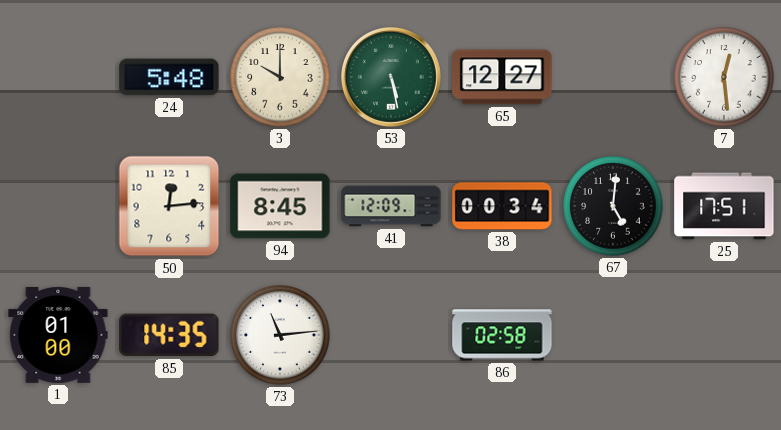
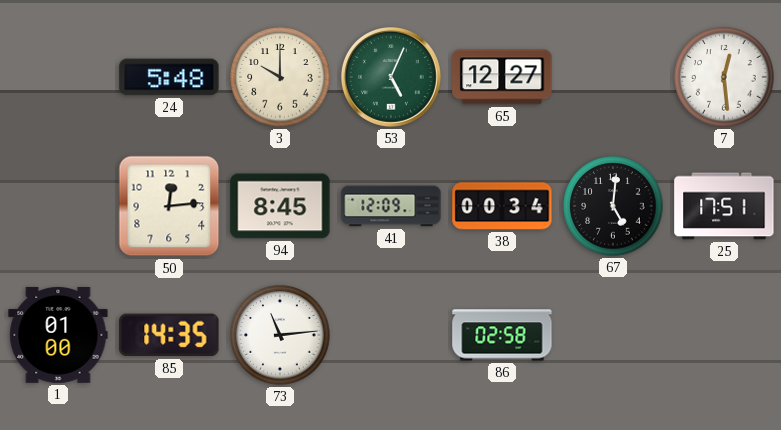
53: 5:28 -> 5:04 (391, 77)
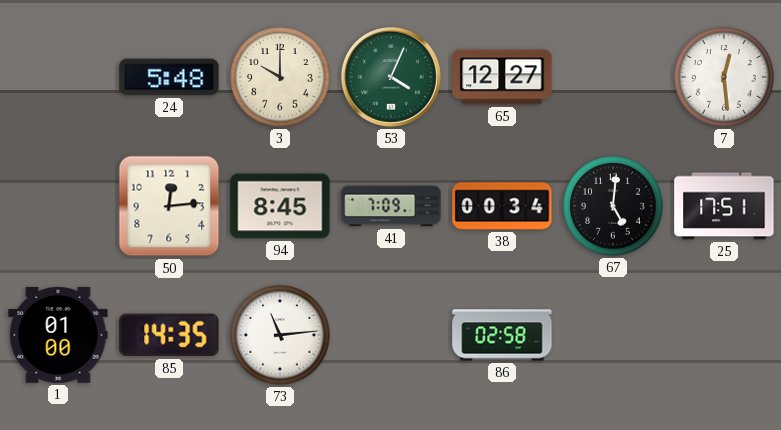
53: 5:04 -> 4:04 (391, 77)
41: 12:09 -> 7:09 (391, 206)
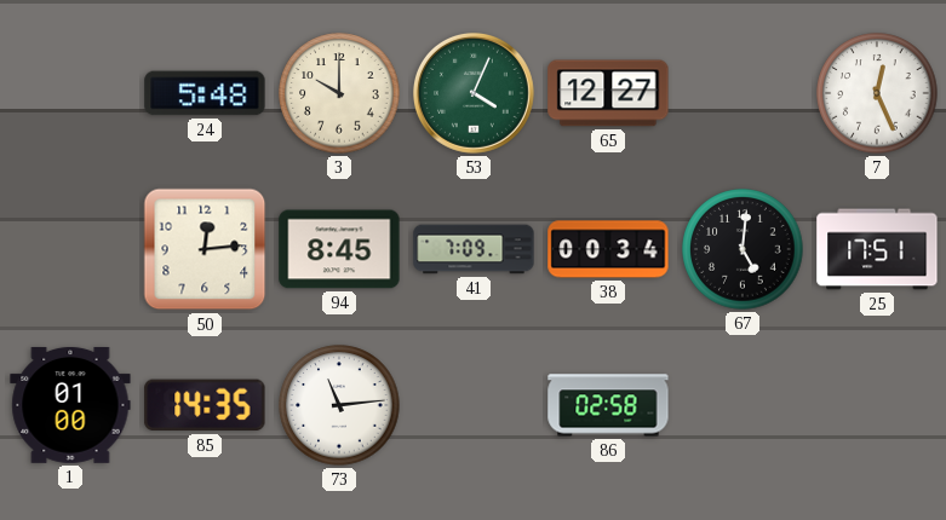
7: 12:29 -> 12:26 (877, 93)
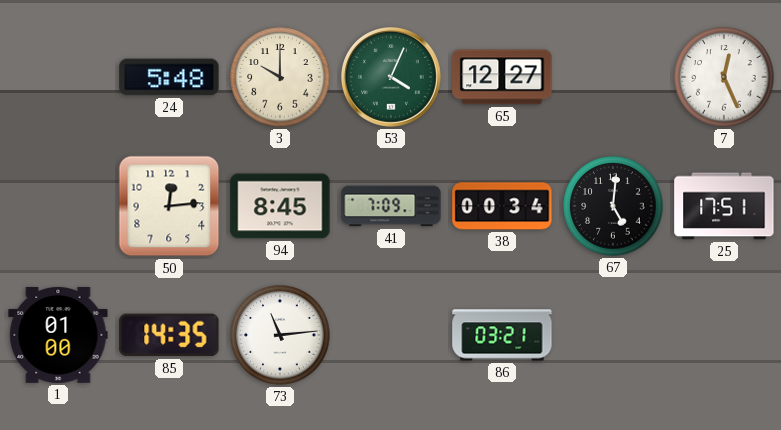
86: 02:58 -> 03:21 (502, 335)
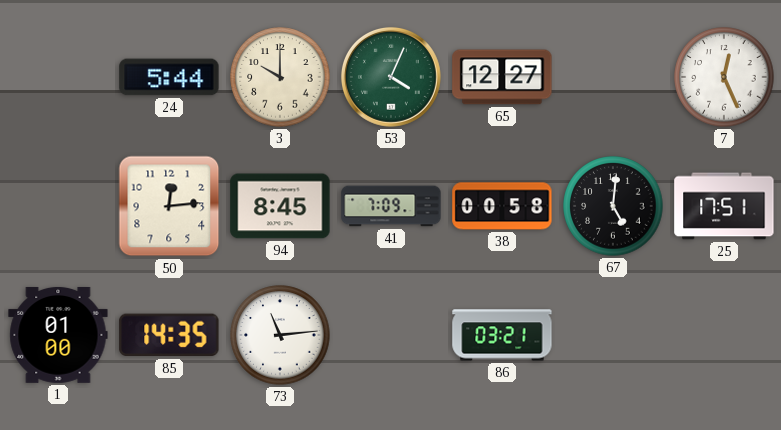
24: 5:48 -> 5:44 (169, 77)
38: 00:34 -> 00:58 (502, 206)
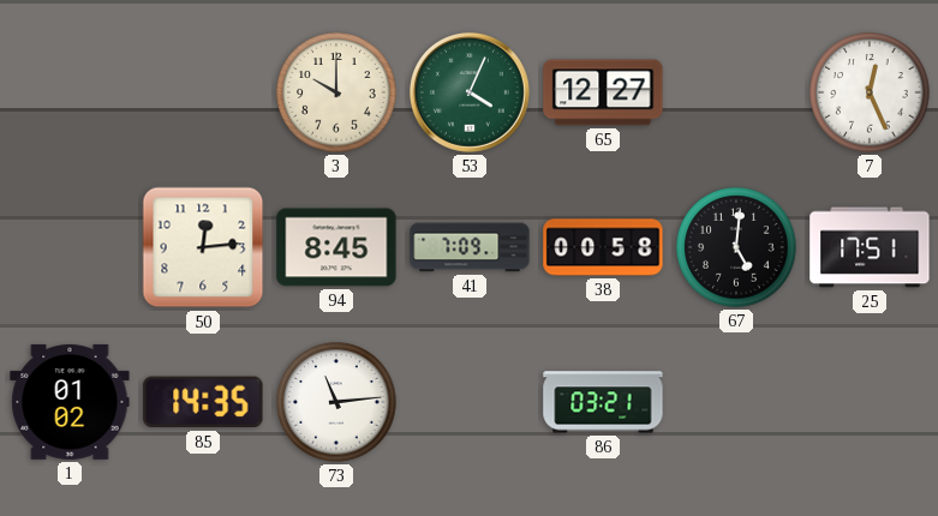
24: 5:44 -> none (169, 77)
1: 01:00 -> 01:02 (70, 402)
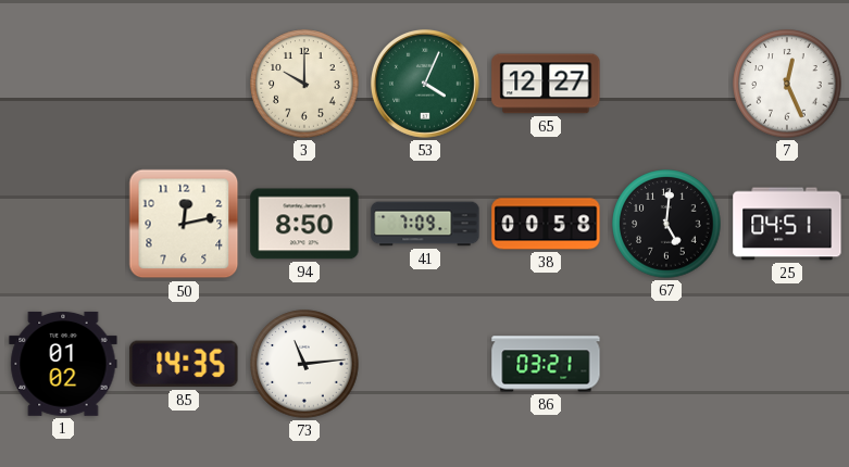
50: 12:14 -> 12:13 (184, 224)
94: 8:45 -> 8:50 (304, 224)
25: 17:51 -> 04:51 (787, 224)
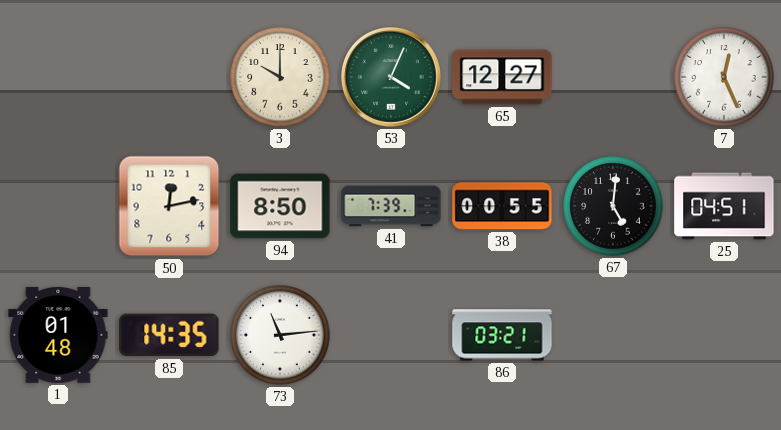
41: 7:09 -> 7:39 (391, 206)
38: 00:58 -> 00:55 (502, 206)
1: 01:02 -> 01:48 (58, 335)
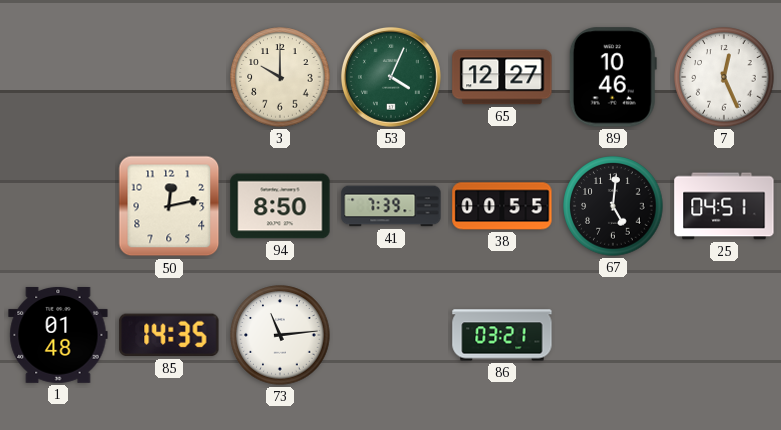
89: none -> 10:46 (613, 77)
